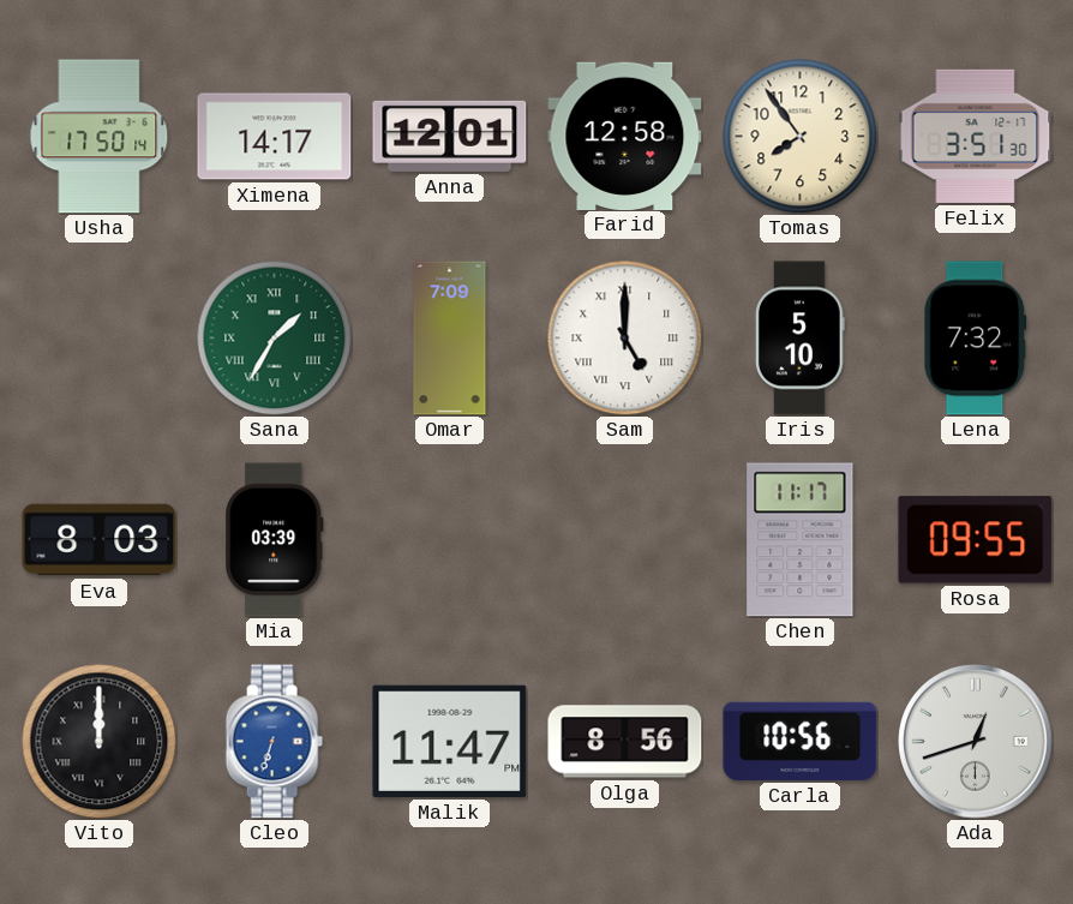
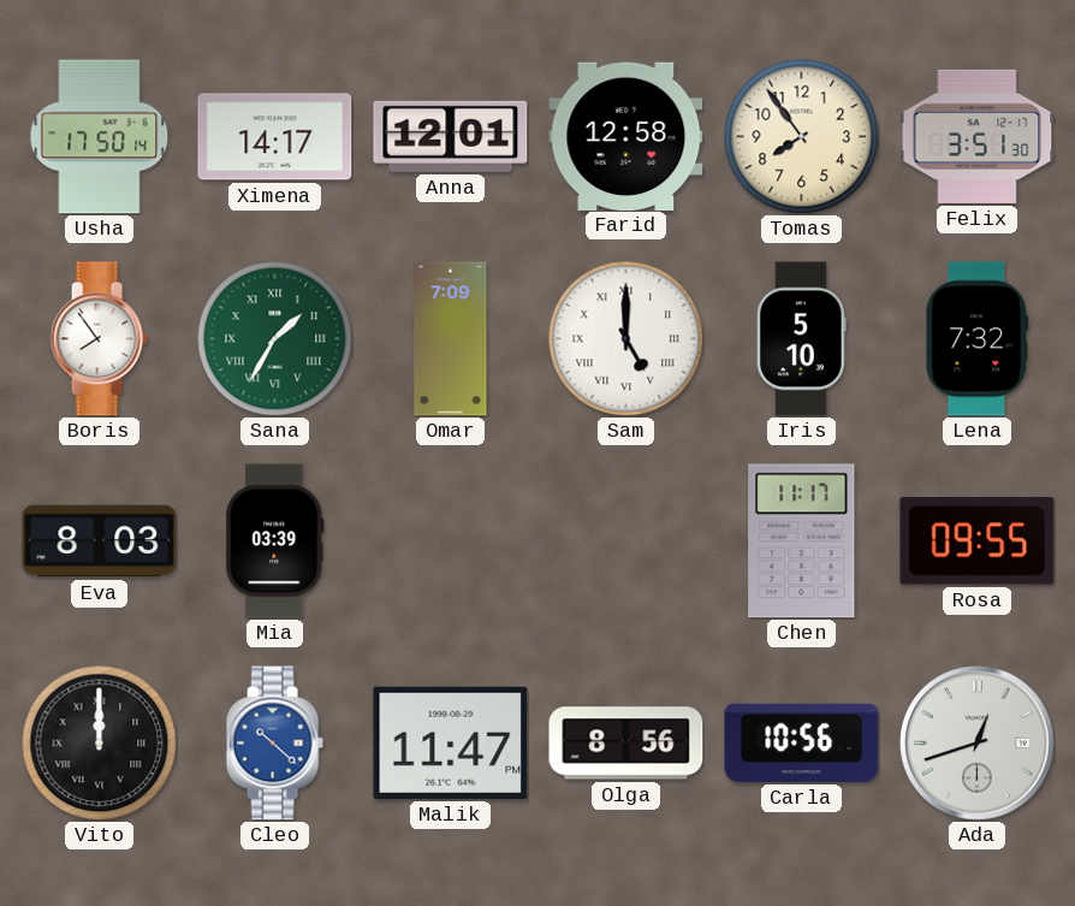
Boris: none -> 7:54 (99, 339)
Cleo: 6:33 -> 10:22 (274, 744)
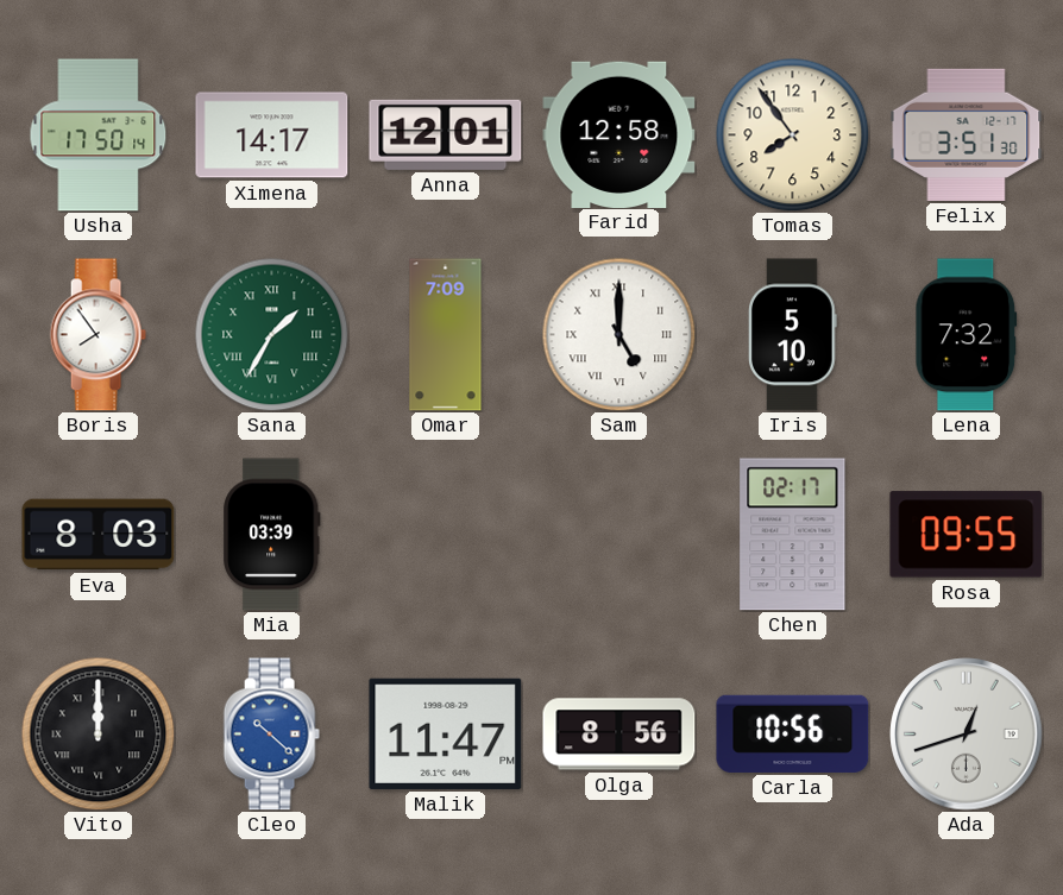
Chen: 11:17 -> 02:17 (793, 535)
